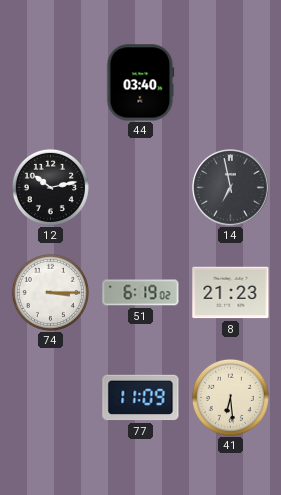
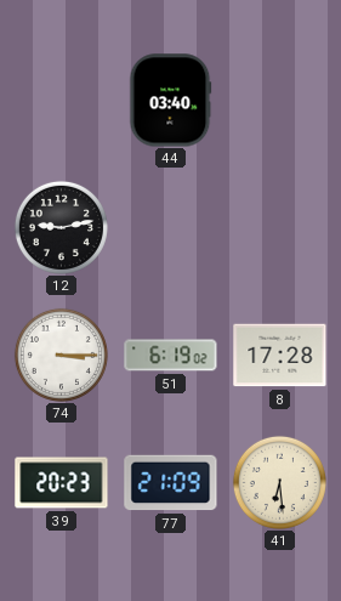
12: 10:13 -> 9:13 (61, 227)
14: 6:58 -> none (231, 188)
8: 21:23 -> 17:28 (280, 356)
39: none -> 20:23 (62, 483)
77: 11:09 -> 21:09 (171, 483)
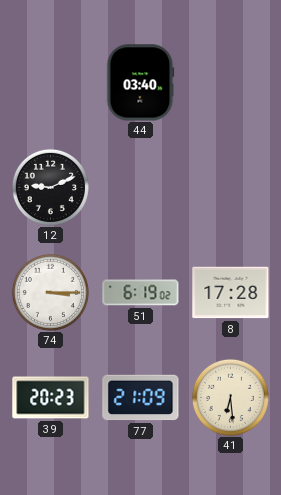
12: 9:13 -> 9:11 (50, 187)
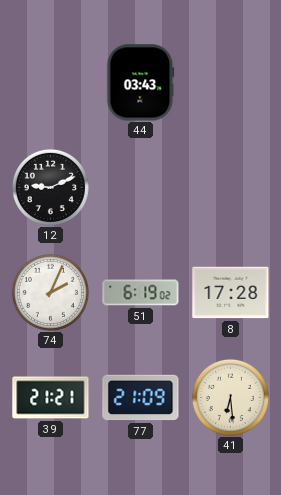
44: 03:40 -> 03:43 (141, 83)
74: 3:15 -> 2:04 (50, 292)
39: 20:23 -> 21:21 (51, 398)
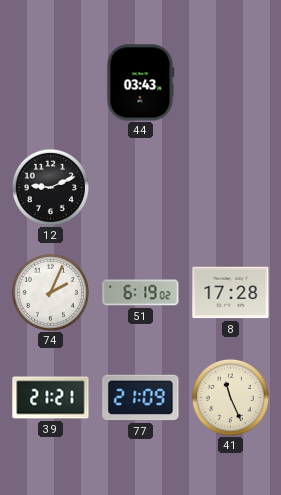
41: 6:29 -> 11:26 (230, 397)
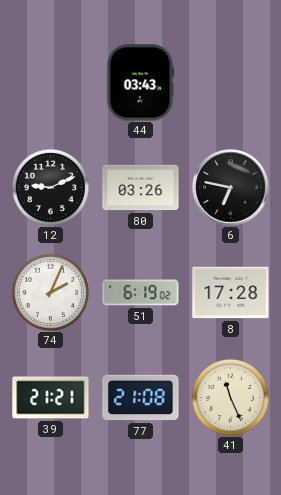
80: none -> 03:26 (141, 188)
6: none -> 6:47 (231, 188)
77: 21:09 -> 21:08 (141, 398)
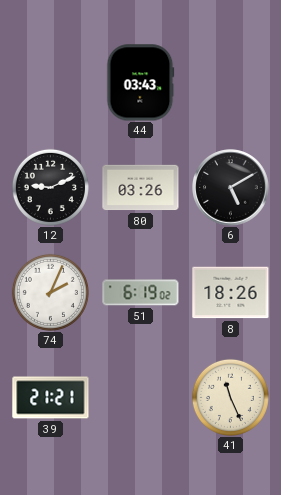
6: 6:47 -> 5:10 (231, 188)
8: 17:28 -> 18:26 (231, 293)
77: 21:08 -> none (141, 398)
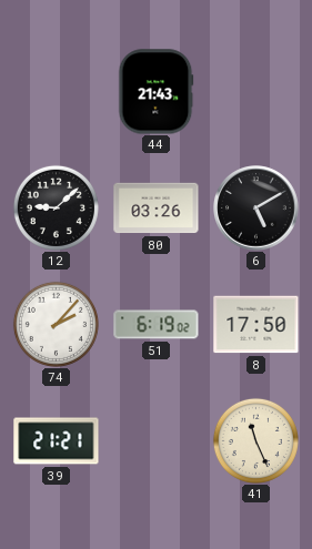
44: 03:43 -> 21:43 (157, 92)
12: 9:11 -> 9:08 (56, 207)
74: 2:04 -> 2:07 (56, 324)
8: 18:26 -> 17:50 (256, 325)
